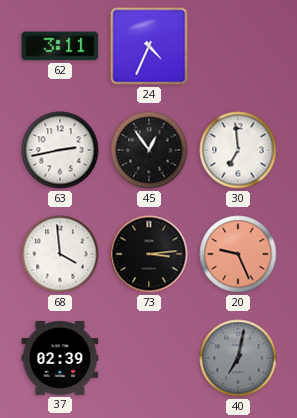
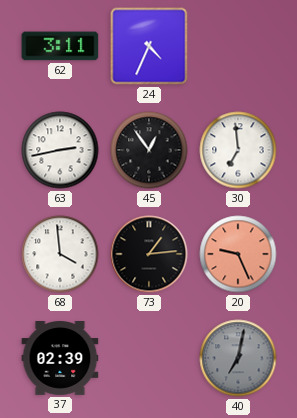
73: 3:14 -> 1:14 (149, 254)
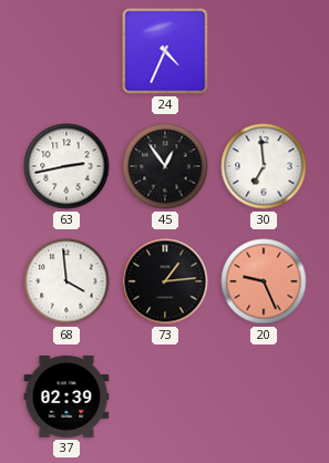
62: 3:11 -> none (60, 46)
40: 7:02 -> none (238, 358)
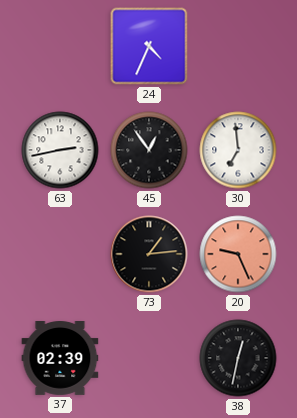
68: 3:59 -> none (66, 281)
38: none -> 12:32 (238, 358)
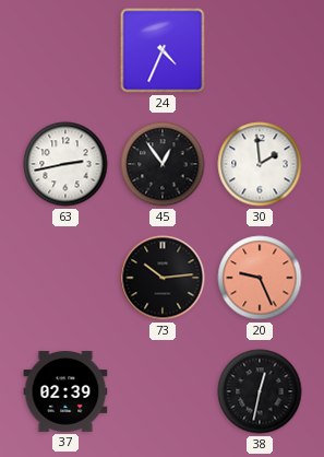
30: 6:59 -> 1:59 (260, 164)
73: 1:14 -> 10:14 (163, 278)
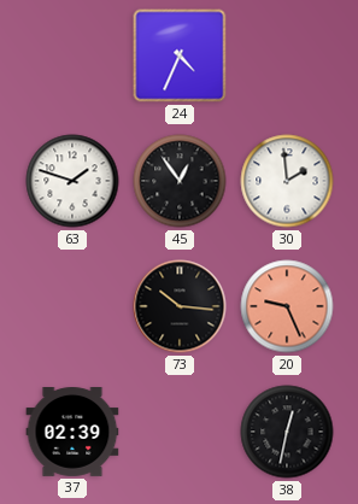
63: 2:43 -> 1:48 (72, 181)
73: 10:14 -> 10:16 (180, 306)
